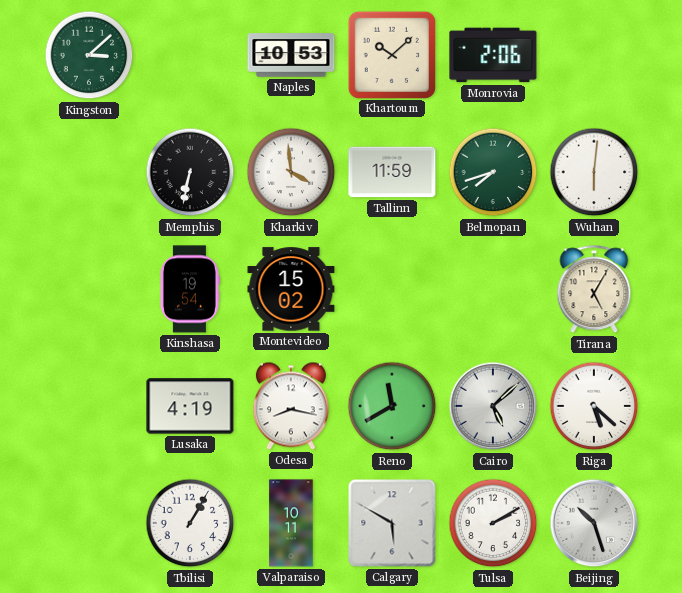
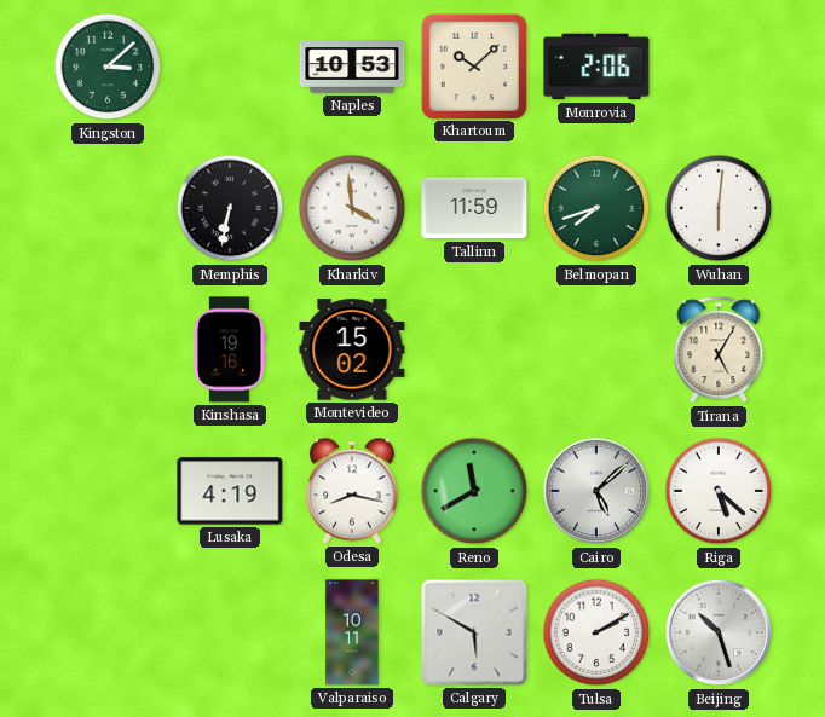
Kinshasa: 19:54 -> 19:16 (229, 349)
Tbilisi: 1:05 -> none (190, 523)
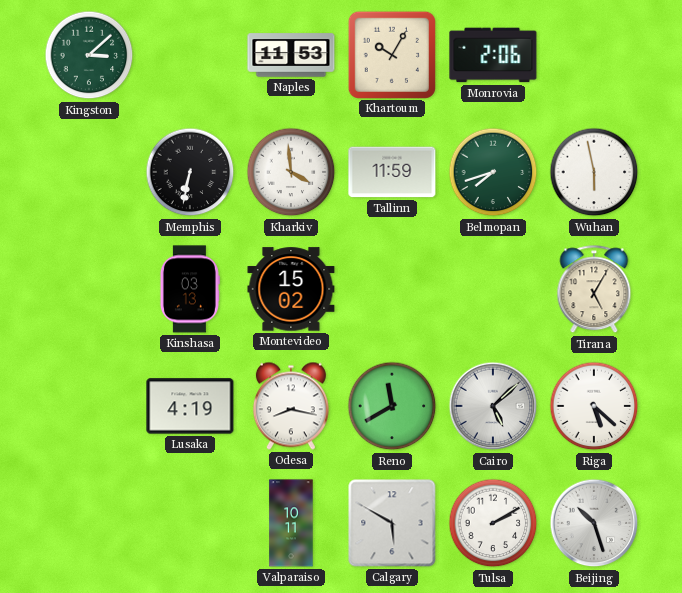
Naples: 10:53 -> 11:53 (291, 55)
Khartoum: 10:08 -> 10:05 (391, 54)
Wuhan: 6:01 -> 5:58 (594, 172)
Kinshasa: 19:16 -> 03:13 (189, 289)
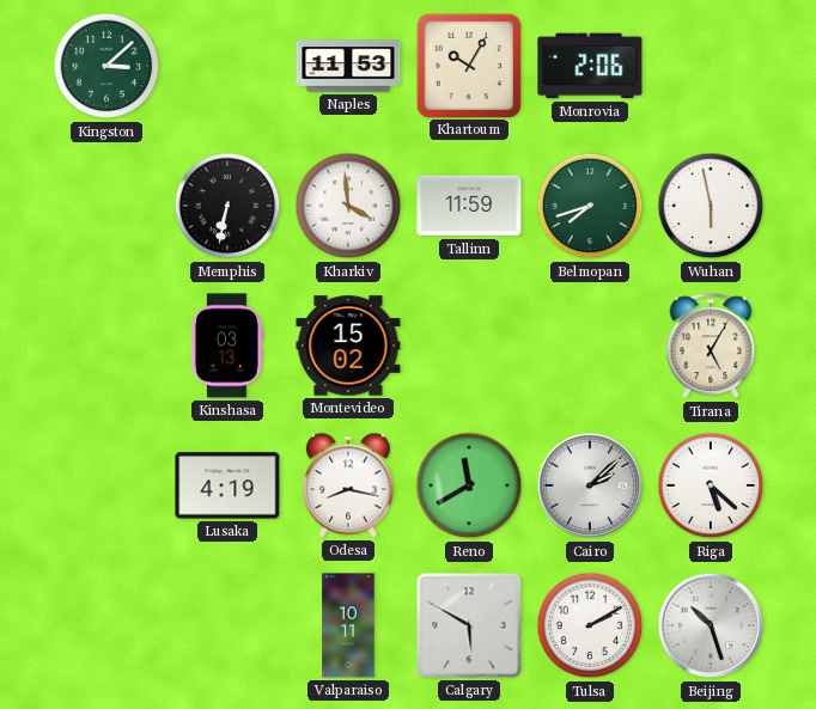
Cairo: 5:08 -> 2:08 (590, 485)
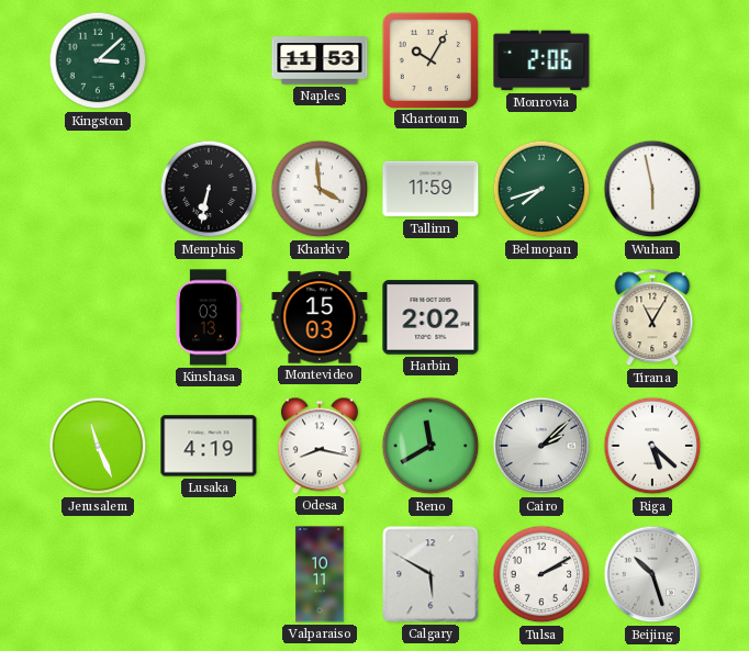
Montevideo: 15:02 -> 15:03 (320, 317)
Harbin: none -> 2:02 (431, 317)
Tirana: 5:05 -> 11:05 (652, 318)
Jerusalem: none -> 11:26 (98, 446)
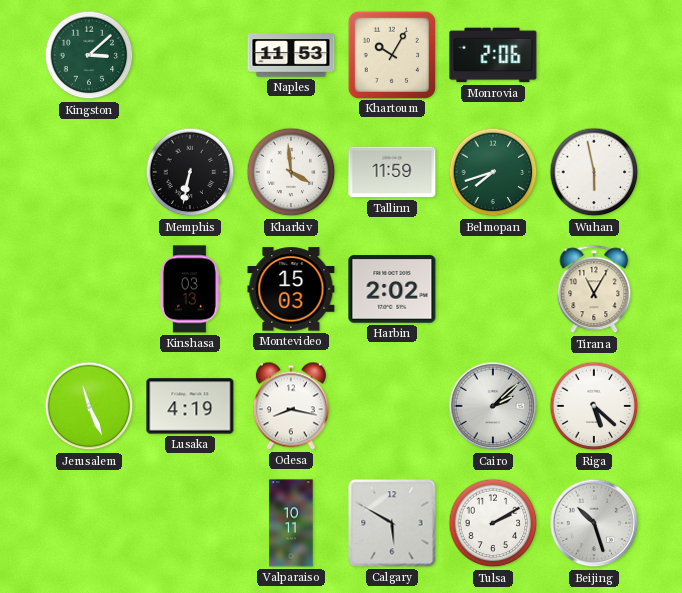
Reno: 11:40 -> none (431, 446)
